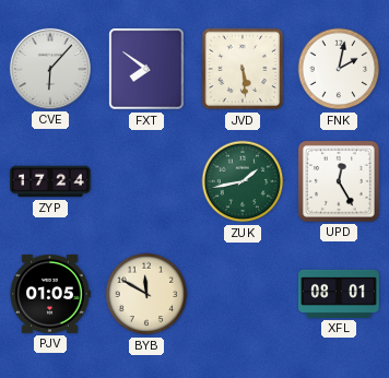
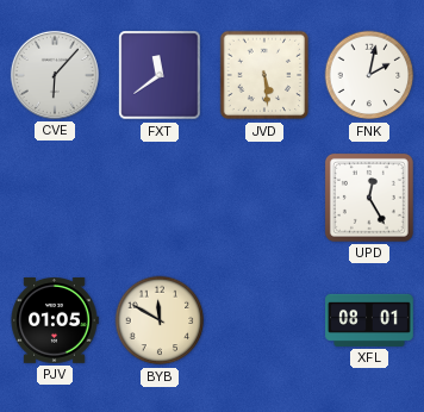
FXT: 7:51 -> 11:39 (160, 75)
ZYP: 17:24 -> none (50, 181)
ZUK: 1:43 -> none (243, 181)
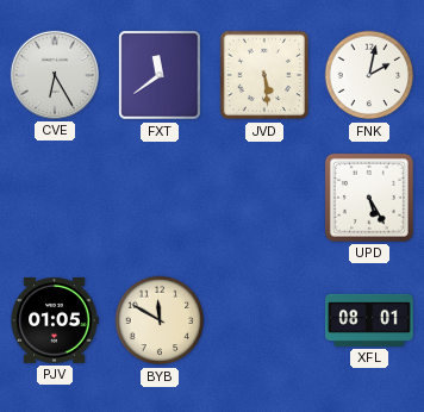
CVE: 6:07 -> 6:25 (55, 75)
UPD: 12:25 -> 5:25 (369, 198)
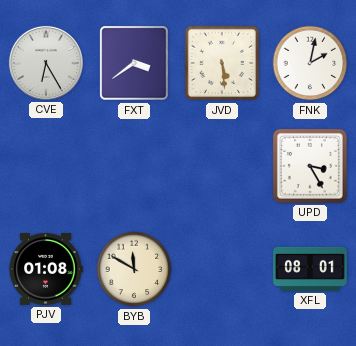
FXT: 11:39 -> 3:39 (134, 63)
UPD: 5:25 -> 3:25 (310, 166)
PJV: 01:05 -> 01:08 (46, 270)
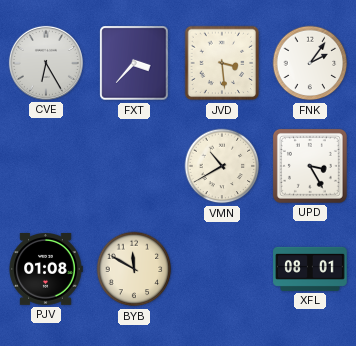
FXT: 3:39 -> 3:37 (134, 63)
JVD: 5:29 -> 3:29 (222, 63)
FNK: 2:02 -> 2:06 (310, 63)
VMN: none -> 10:40 (222, 166)
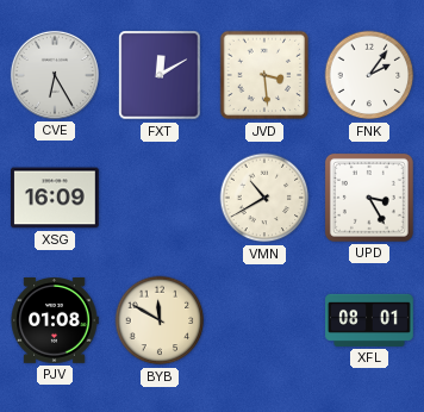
FXT: 3:37 -> 12:10 (160, 75)
XSG: none -> 16:09 (56, 198)
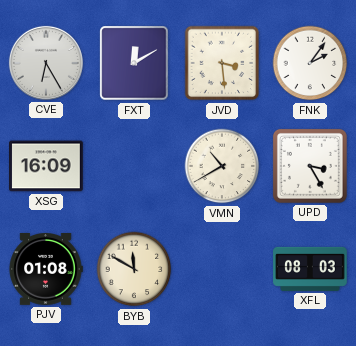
XFL: 08:01 -> 08:03 (310, 269)
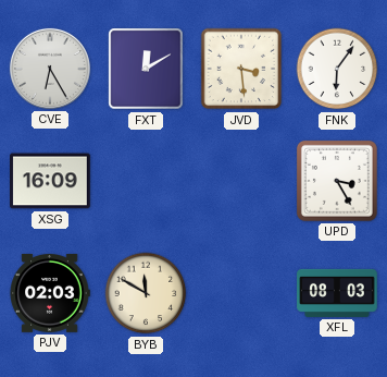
FNK: 2:06 -> 6:06 (337, 69)
VMN: 10:40 -> none (222, 166)
PJV: 01:08 -> 02:03 (50, 294)
